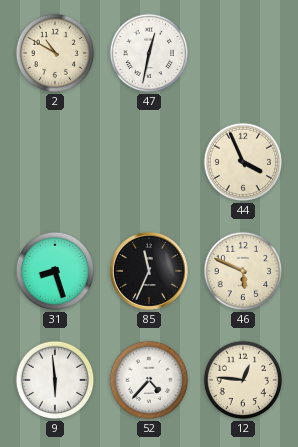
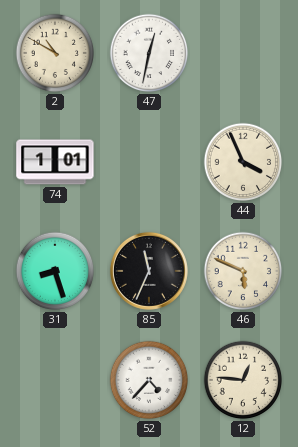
74: none -> 1:01 (55, 162)
9: 5:59 -> none (55, 380)
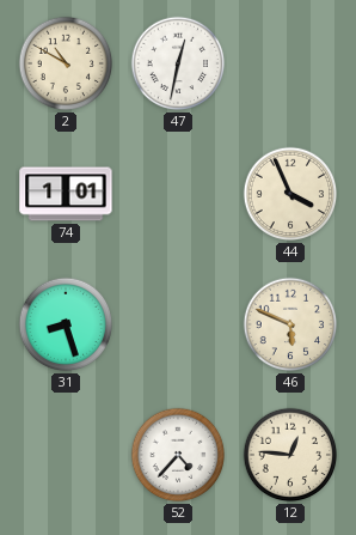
85: 11:34 -> none (149, 271)
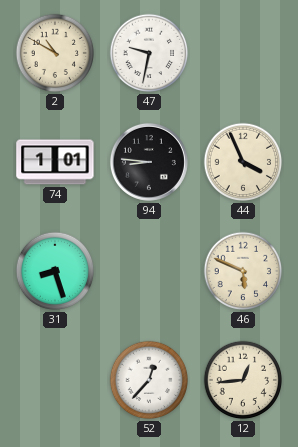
47: 12:32 -> 9:32 (149, 53)
94: none -> 8:46 (149, 162)
52: 4:37 -> 12:37 (149, 380)
12: 12:46 -> 12:44 (243, 380)
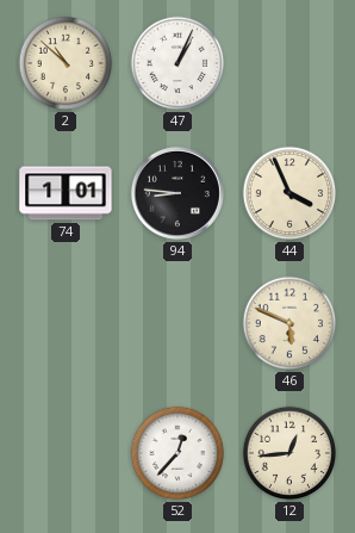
2: 10:50 -> 10:52 (66, 63)
47: 9:32 -> 1:04 (177, 63)
31: 8:27 -> none (55, 271)
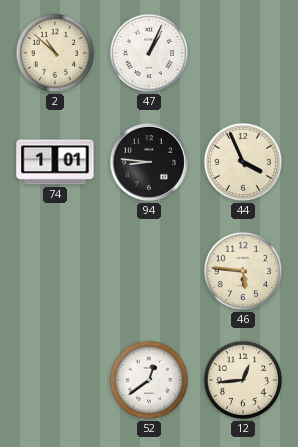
46: 5:49 -> 5:46 (243, 271)
52: 12:37 -> 12:39 (149, 380)
